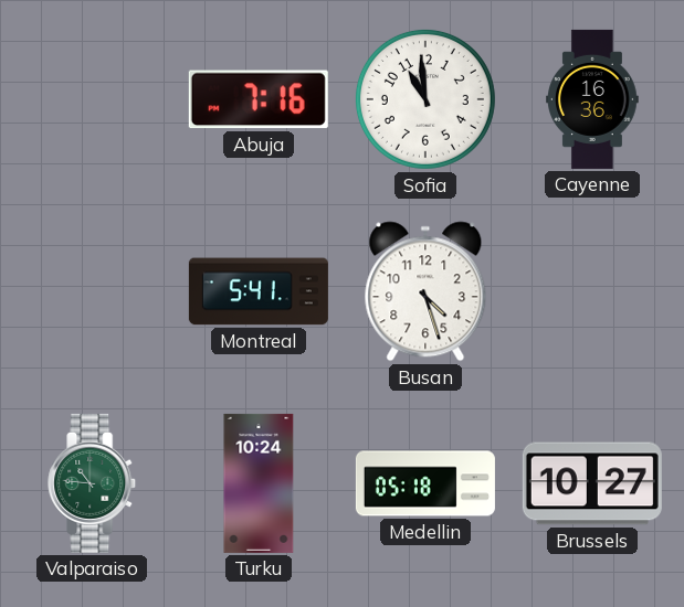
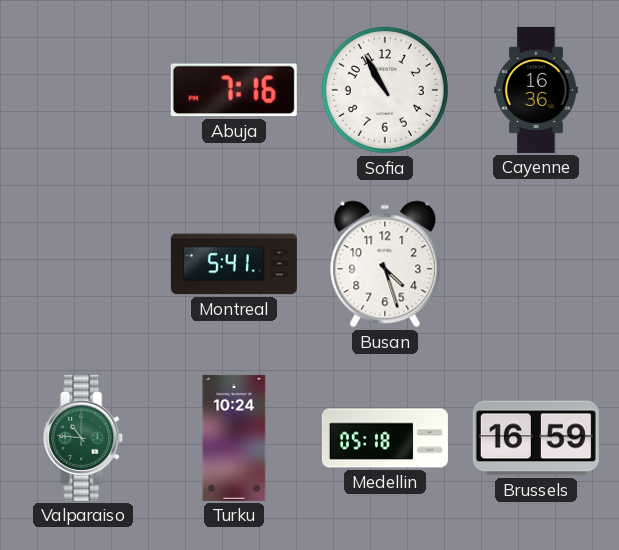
Sofia: 10:59 -> 10:55 (385, 90)
Brussels: 10:27 -> 16:59 (536, 438)
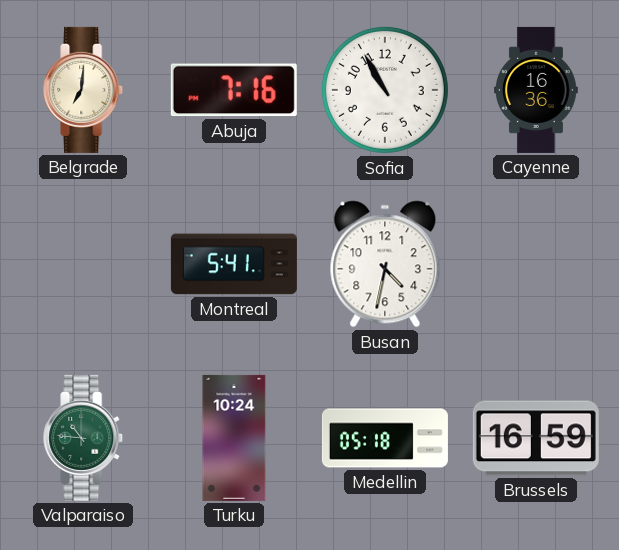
Belgrade: none -> 7:01 (84, 90)
Busan: 4:27 -> 4:32 (385, 264)
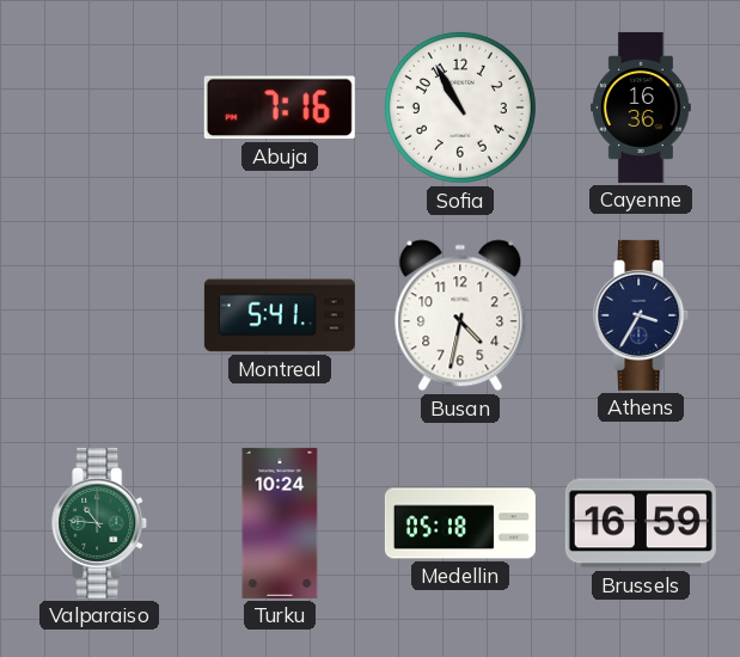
Belgrade: 7:01 -> none (84, 90)
Athens: none -> 3:35 (642, 315)
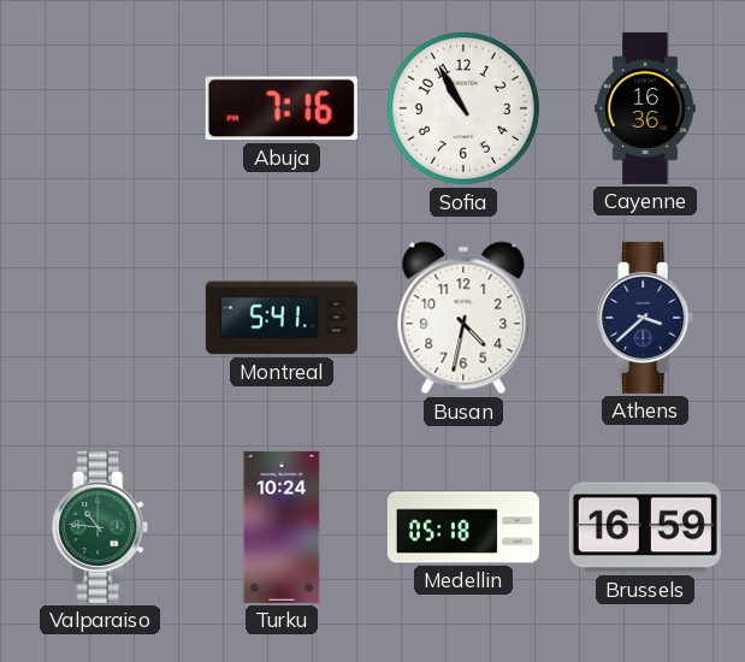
Athens: 3:35 -> 3:38 (646, 318)
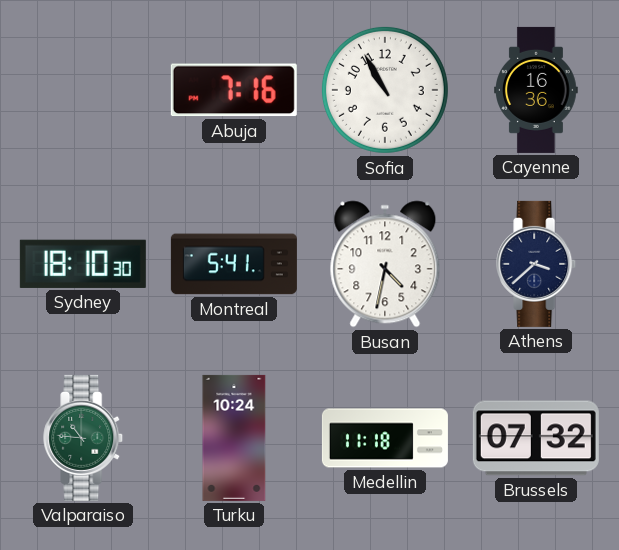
Sydney: none -> 18:10 (83, 264)
Medellin: 05:18 -> 11:18 (385, 438)
Brussels: 16:59 -> 07:32 (536, 438)
